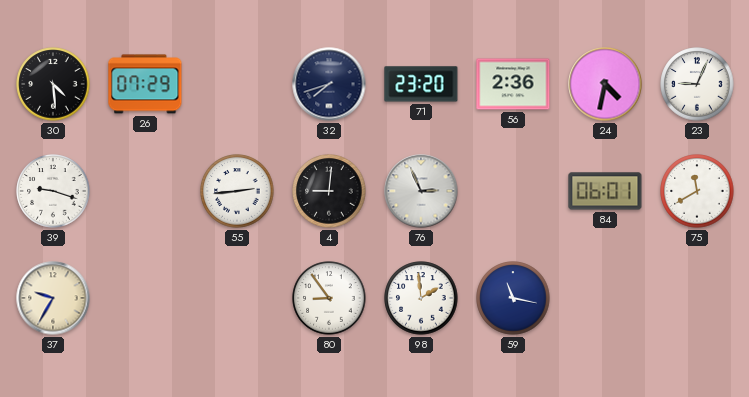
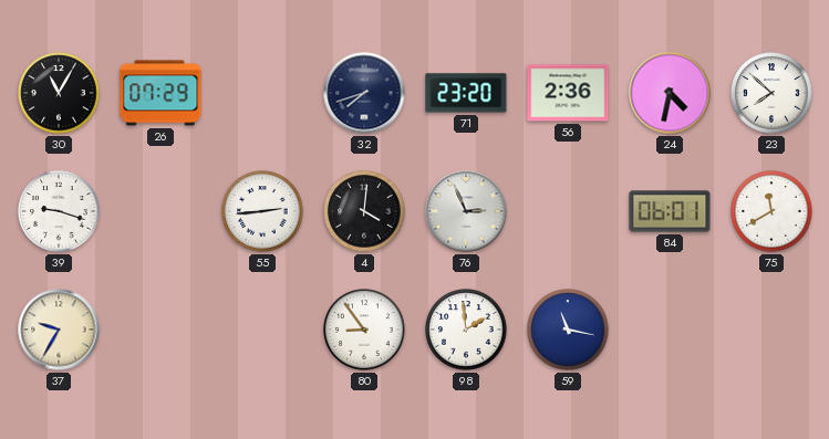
30: 4:29 -> 11:05 (59, 93)
23: 9:04 -> 7:52 (771, 93)
4: 9:01 -> 4:01 (364, 211)
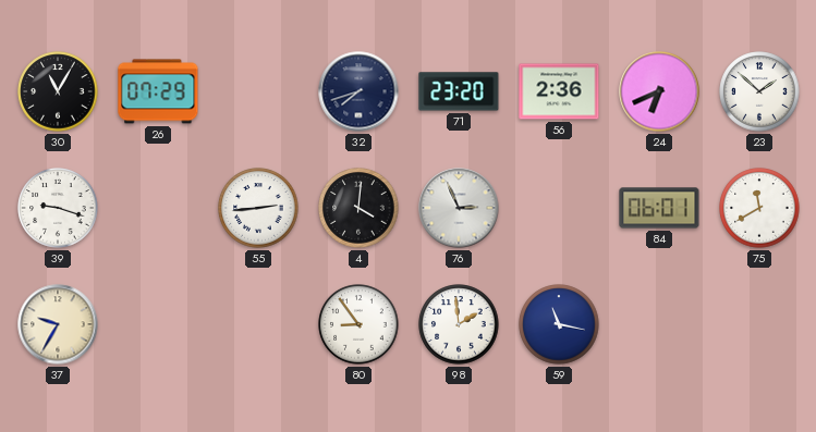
24: 4:32 -> 6:41 (659, 91)
23: 7:52 -> 1:52 (759, 91)
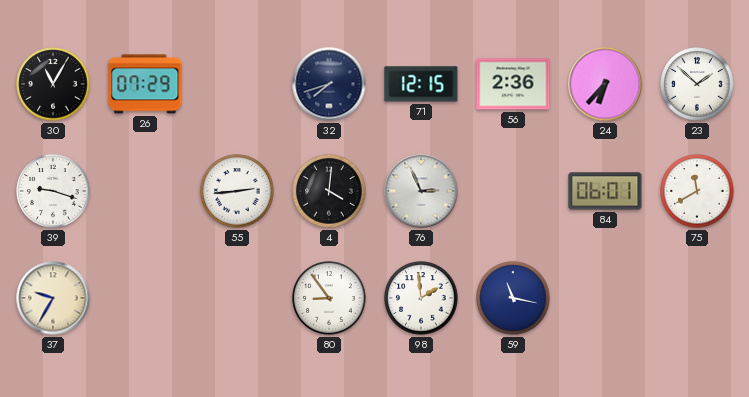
71: 23:20 -> 12:15 (421, 84)
24: 6:41 -> 6:37 (605, 84)
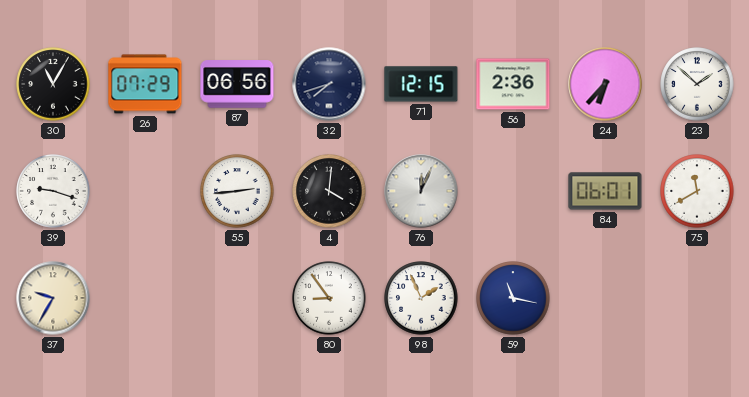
87: none -> 06:56 (237, 84)
76: 2:56 -> 12:04 (421, 191)
98: 1:59 -> 1:56 (421, 298)
